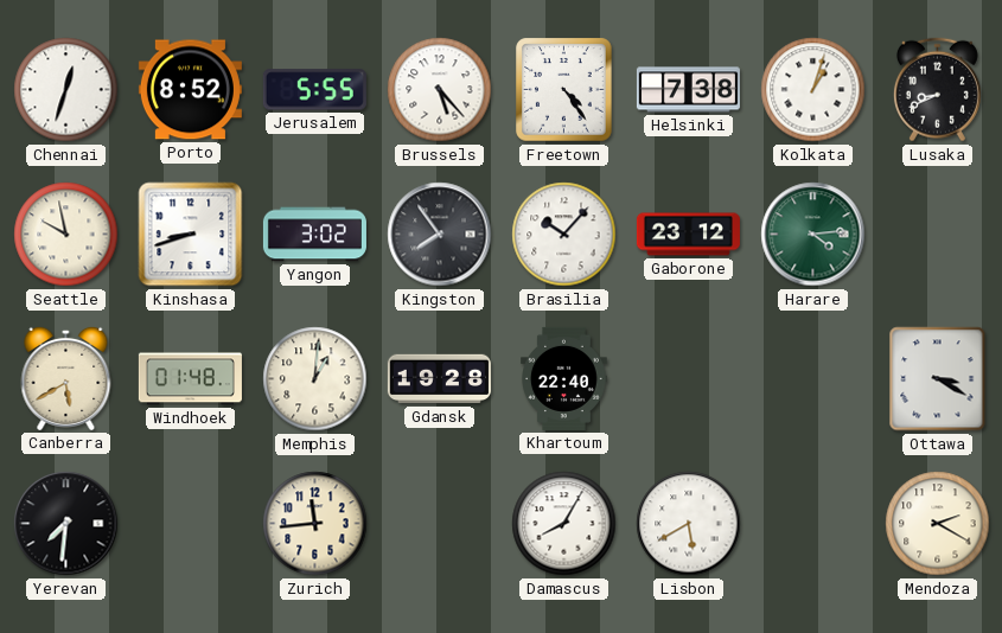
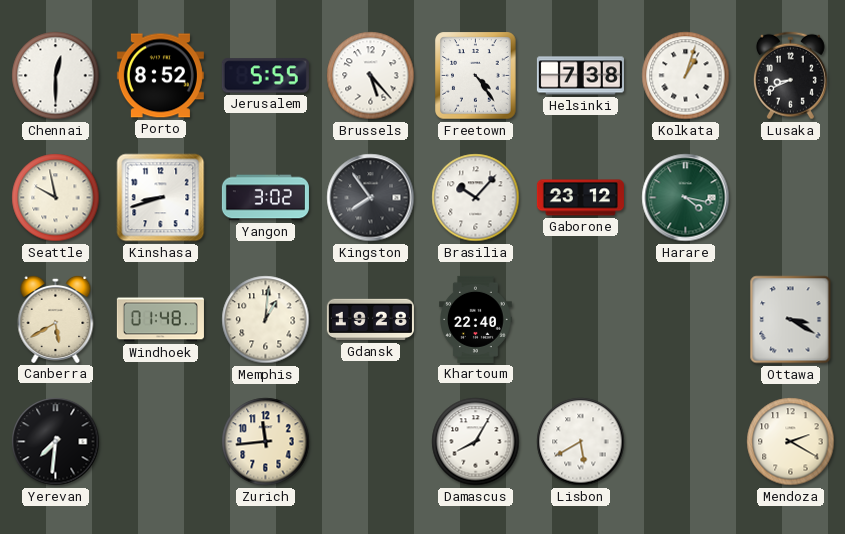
Chennai: 12:33 -> 12:30 (56, 76)
Harare: 4:14 -> 4:17 (686, 198)
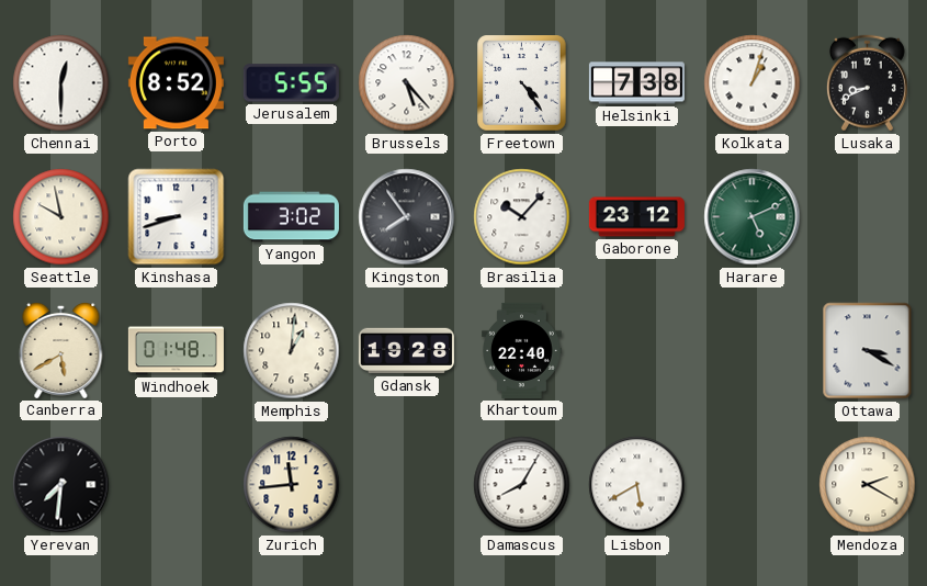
Harare: 4:17 -> 5:11 (753, 217)
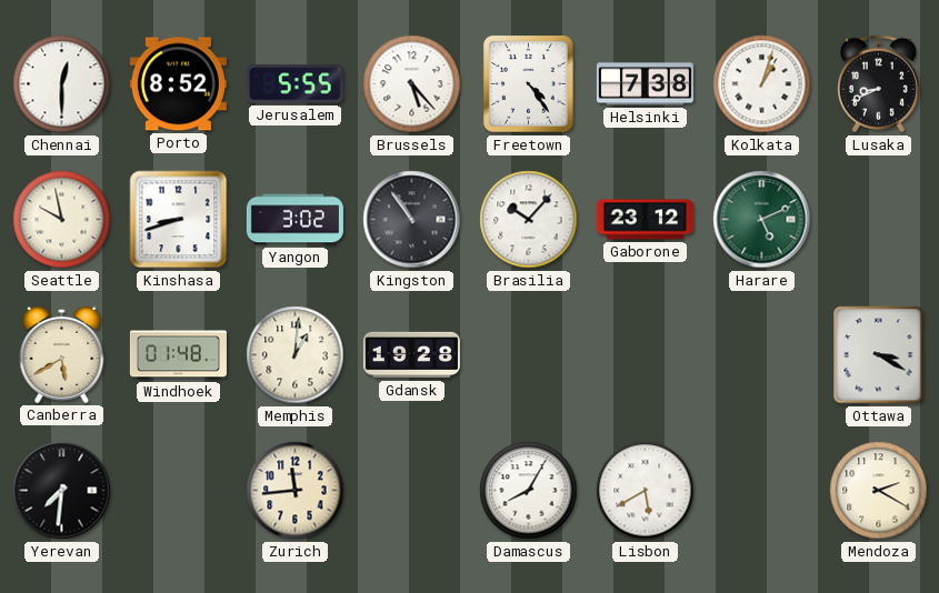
Kingston: 7:54 -> 10:54 (412, 220)
Khartoum: 22:40 -> none (522, 350)
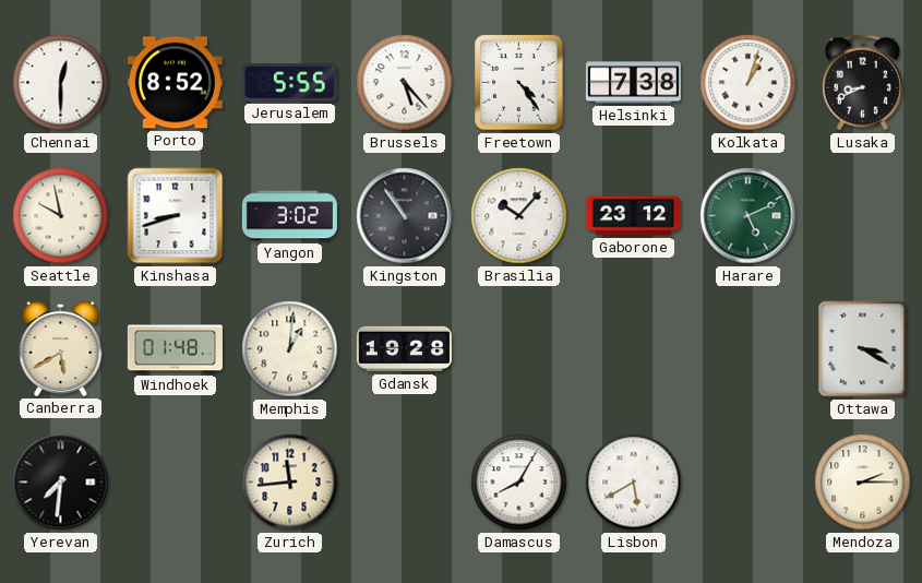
Mendoza: 2:20 -> 2:15 (863, 483)
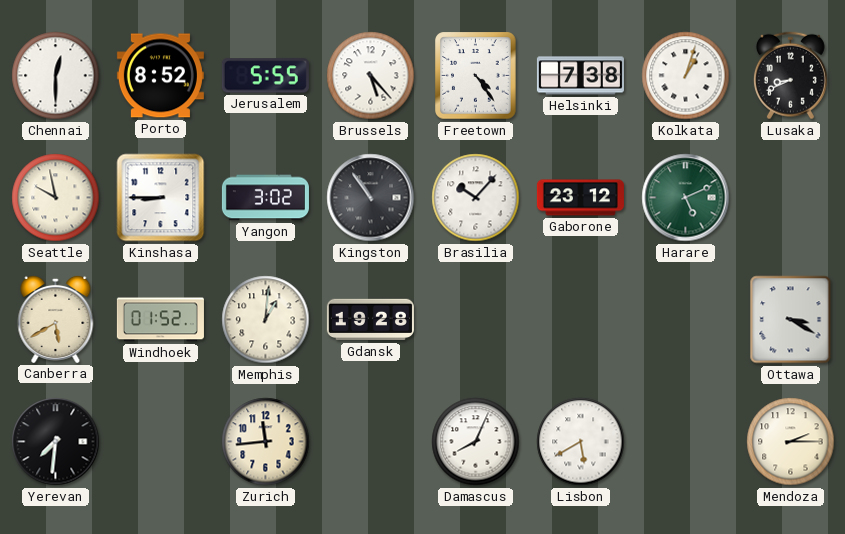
Kinshasa: 8:42 -> 8:45 (161, 198)
Windhoek: 01:48 -> 01:52 (160, 320)
Damascus: 8:05 -> 8:04 (476, 442)
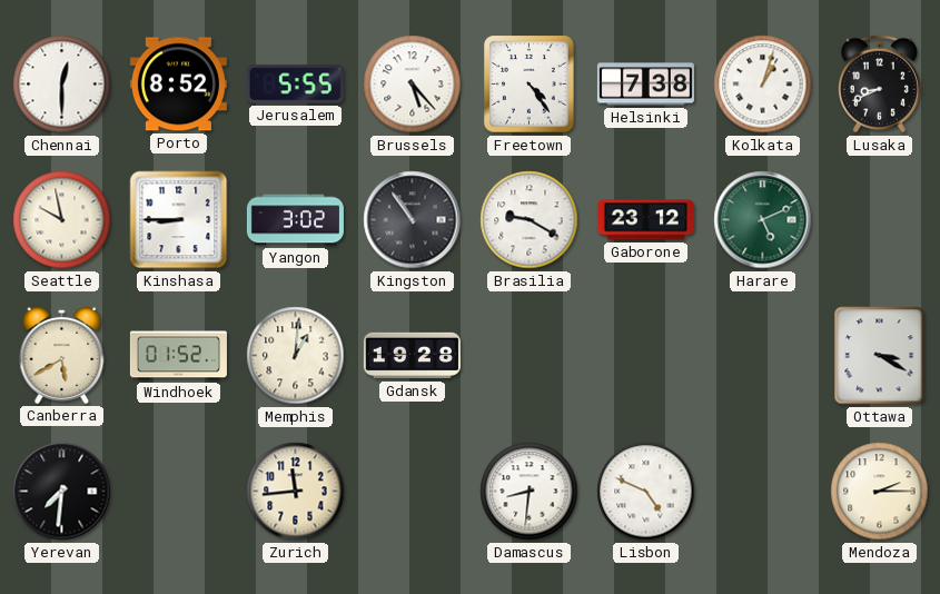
Brasilia: 10:07 -> 9:20 (530, 220)
Damascus: 8:04 -> 8:31 (530, 492)
Lisbon: 5:40 -> 4:49 (646, 492)
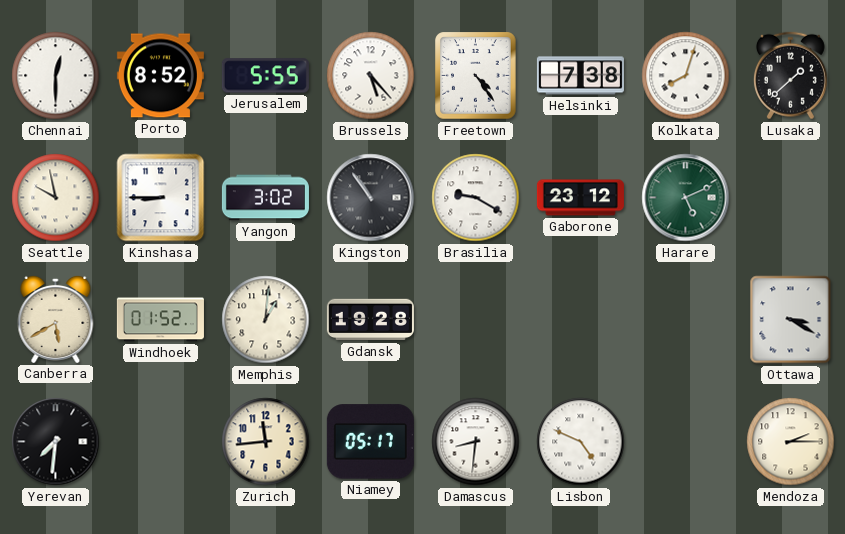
Kolkata: 1:03 -> 8:03 (686, 76)
Lusaka: 8:41 -> 1:38 (790, 76)
Niamey: none -> 05:17 (370, 442)
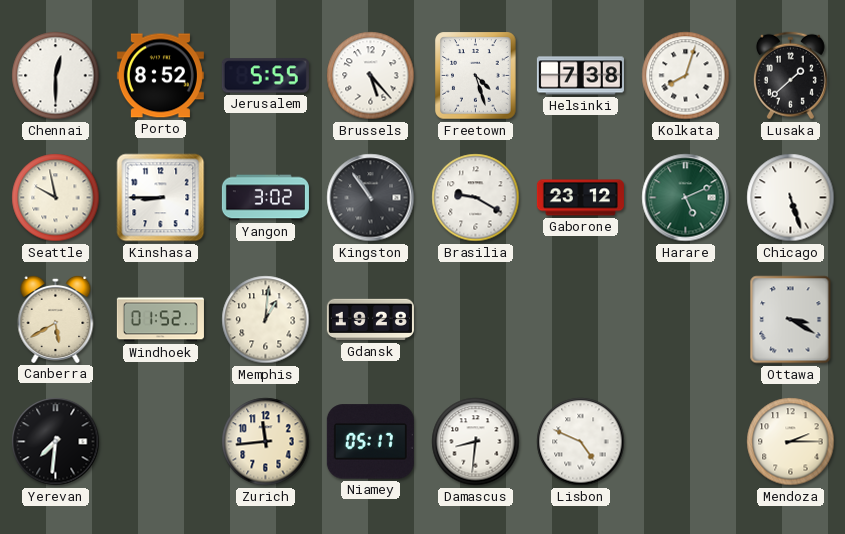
Freetown: 4:24 -> 4:27 (476, 76)
Chicago: none -> 5:27 (791, 198)
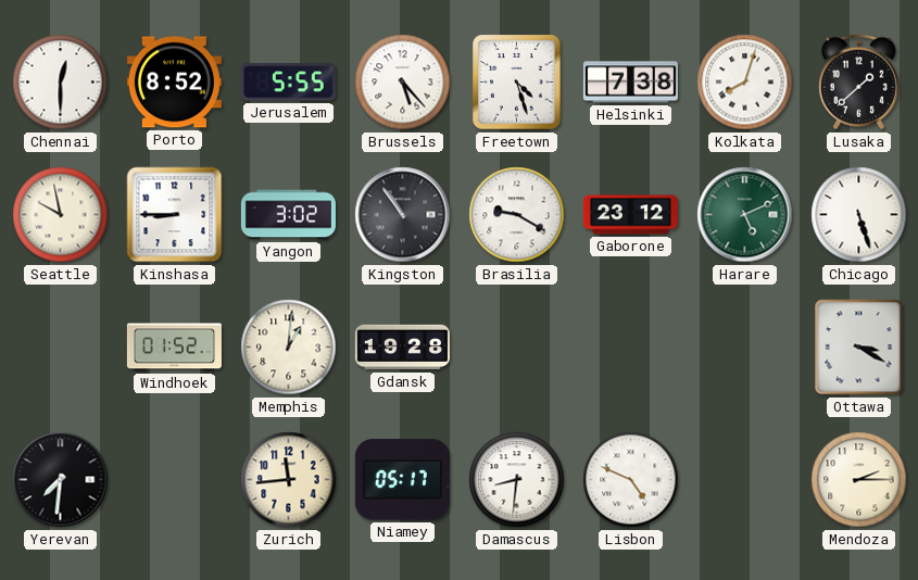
Canberra: 5:40 -> none (56, 319)
